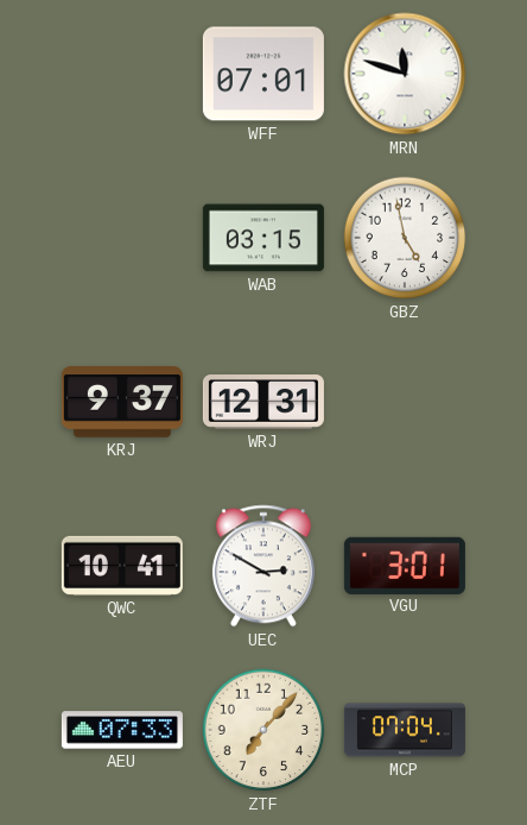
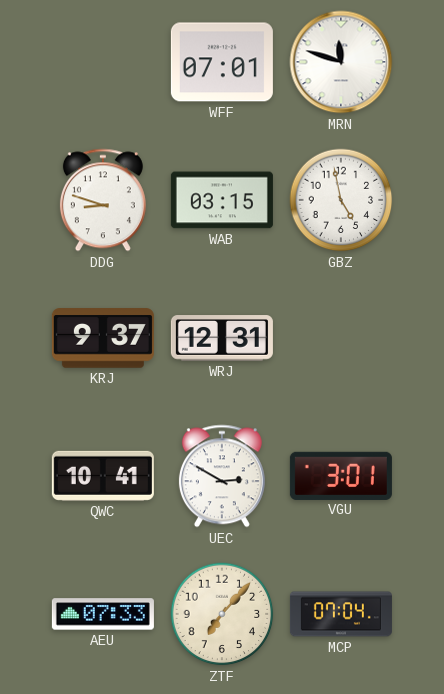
DDG: none -> 8:48 (103, 200)
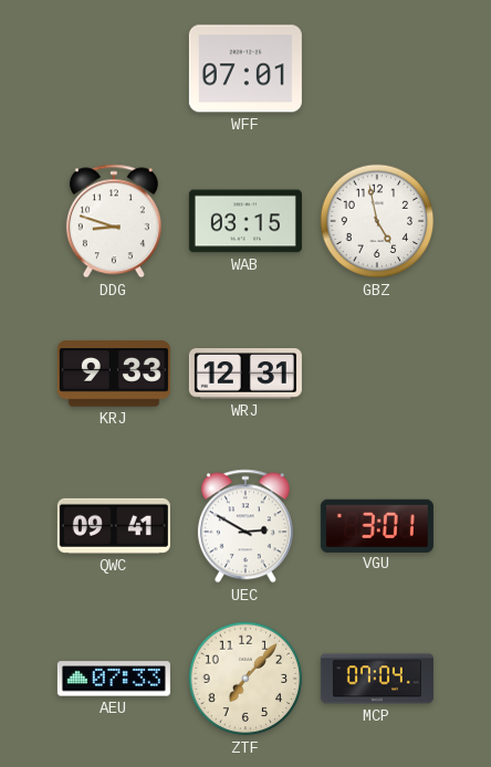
MRN: 11:48 -> none (341, 62)
KRJ: 9:37 -> 9:33 (114, 374)
QWC: 10:41 -> 09:41 (114, 526)
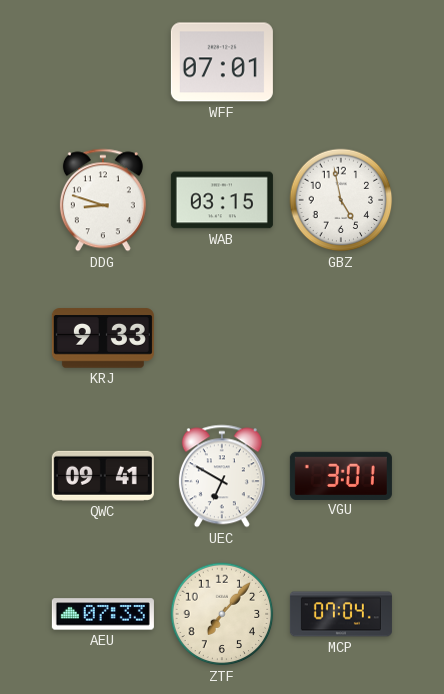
WRJ: 12:31 -> none (245, 374)
UEC: 2:50 -> 6:50 (222, 476)
